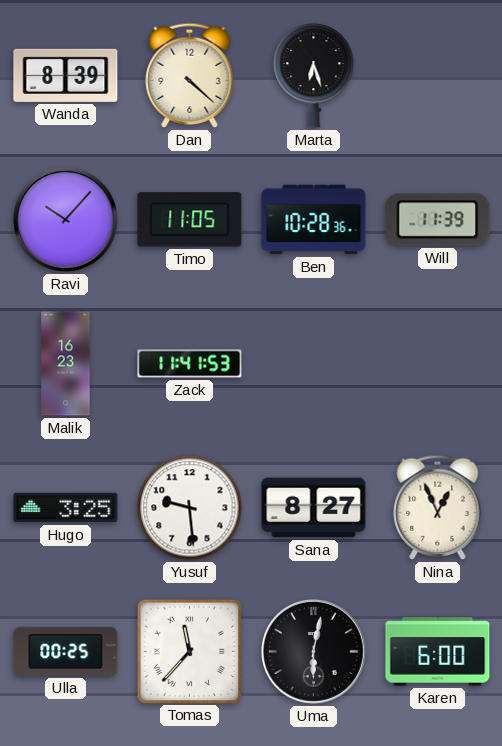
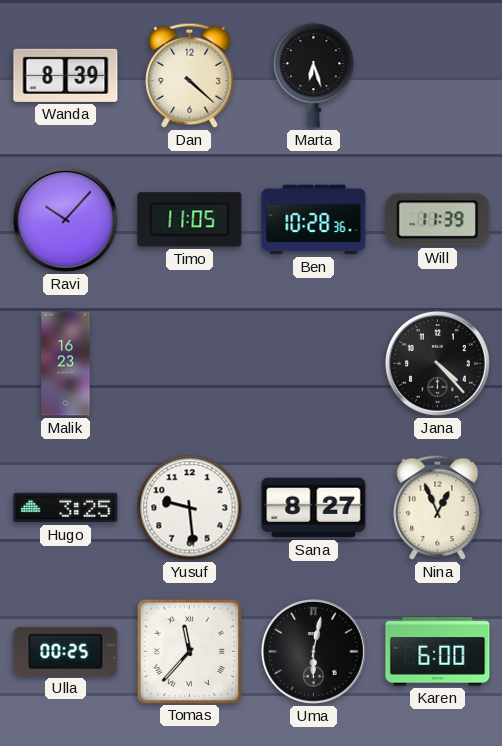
Zack: 11:41 -> none (190, 364)
Jana: none -> 4:23 (438, 364)
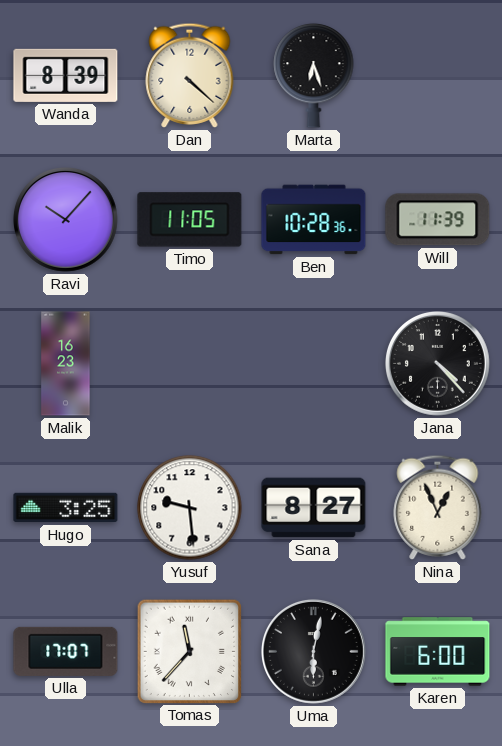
Ulla: 00:25 -> 17:07 (66, 651)
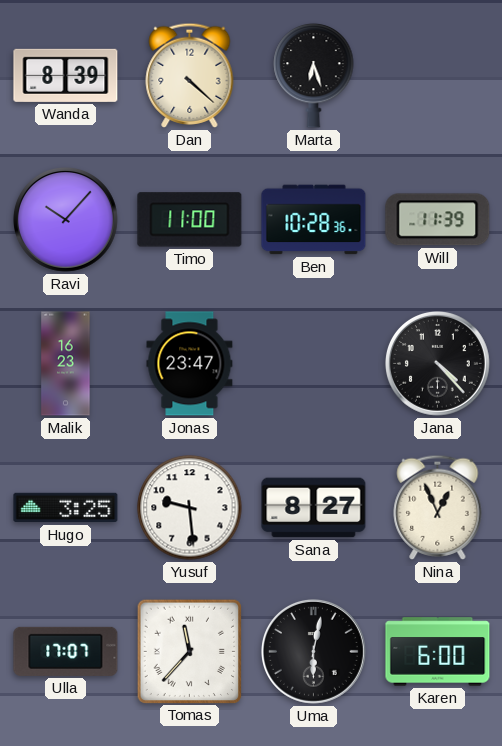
Timo: 11:05 -> 11:00 (190, 220)
Jonas: none -> 23:47 (190, 364)
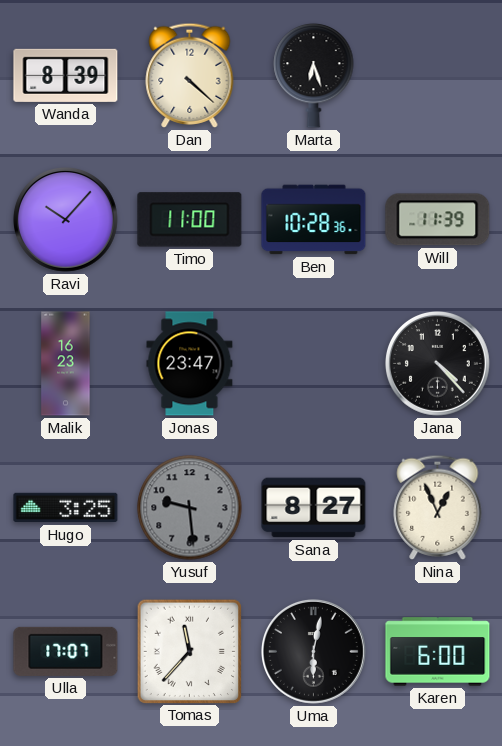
Yusuf dial: white -> grey (190, 508)
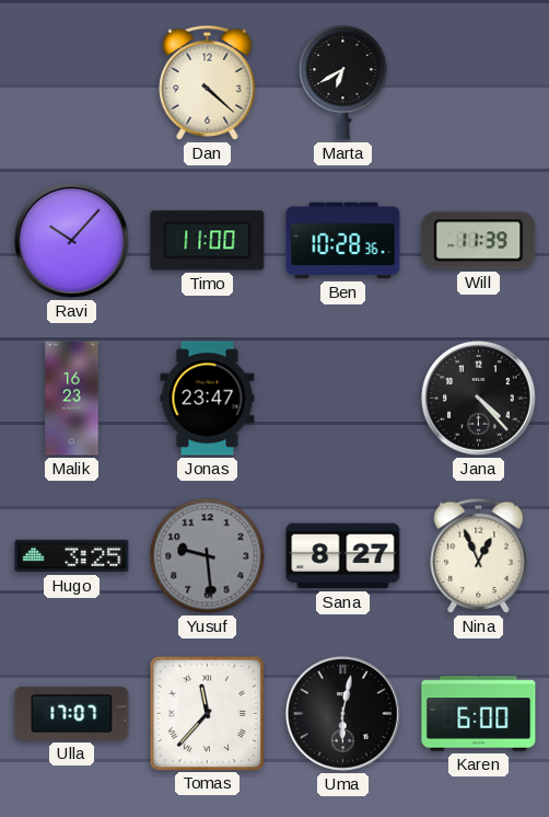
Wanda: 8:39 -> none (66, 75)
Marta: 6:27 -> 6:40 (343, 82)
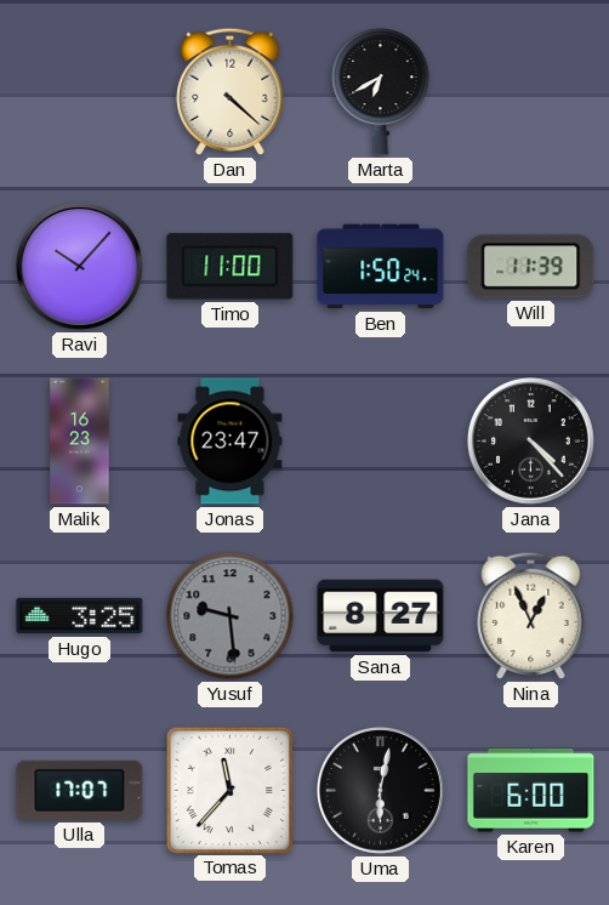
Ben: 10:28 -> 1:50 (381, 267)
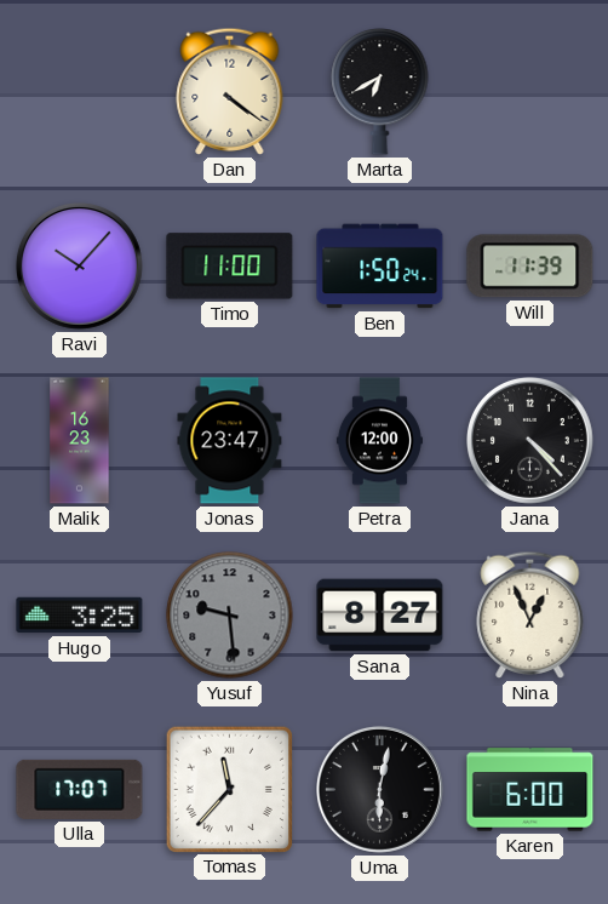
Dan: 4:22 -> 4:21 (230, 91)
Petra: none -> 12:00 (379, 441)
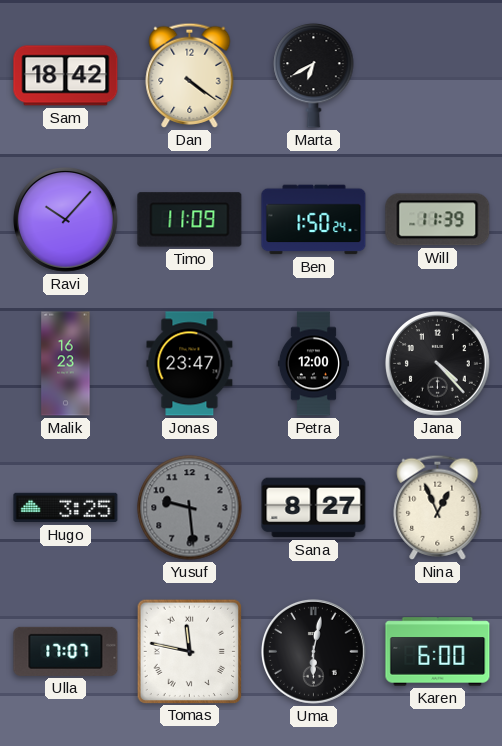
Sam: none -> 18:42 (66, 76)
Timo: 11:00 -> 11:09 (190, 220)
Tomas: 11:37 -> 11:47 (189, 651)
